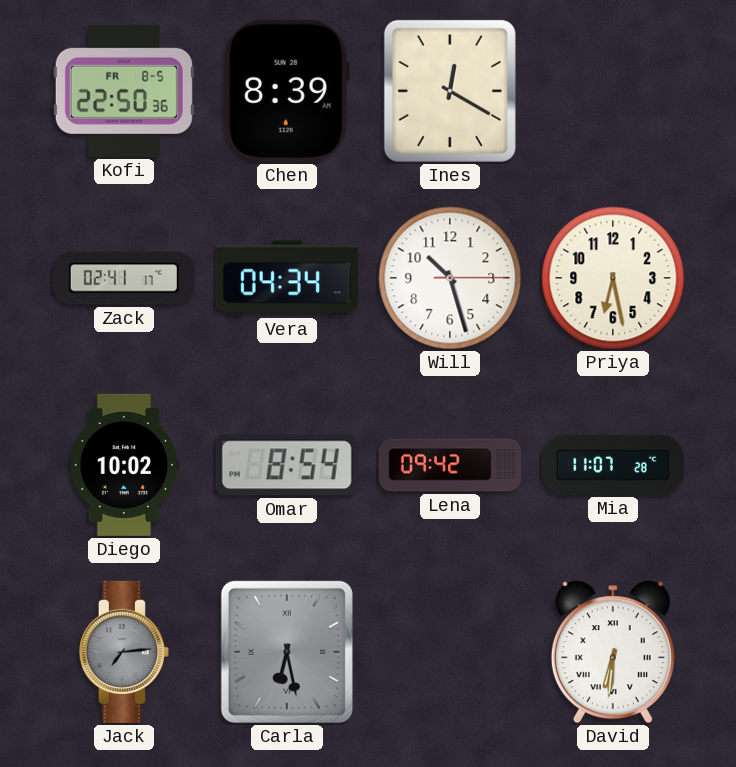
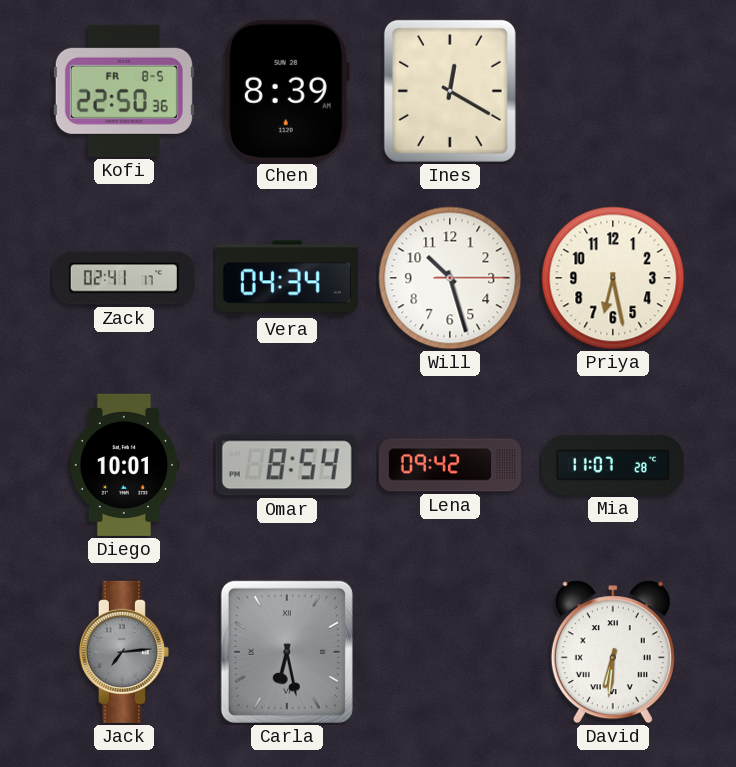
Diego: 10:02 -> 10:01 (124, 465)
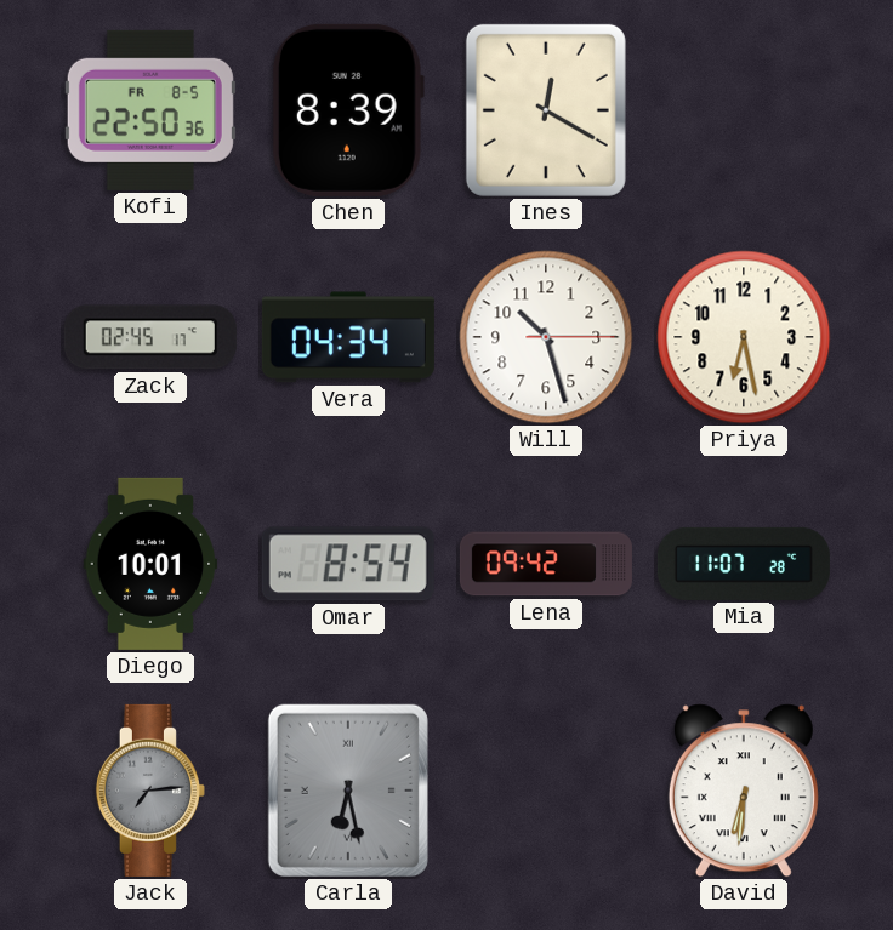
Zack: 02:41 -> 02:45 (150, 337)
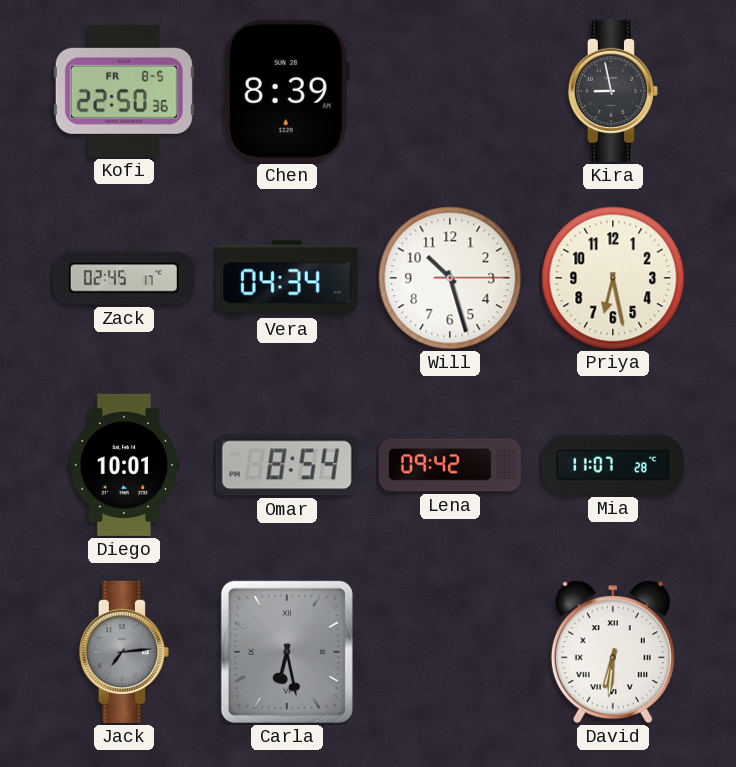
Ines: 12:20 -> none (546, 110)
Kira: none -> 8:58 (613, 91)
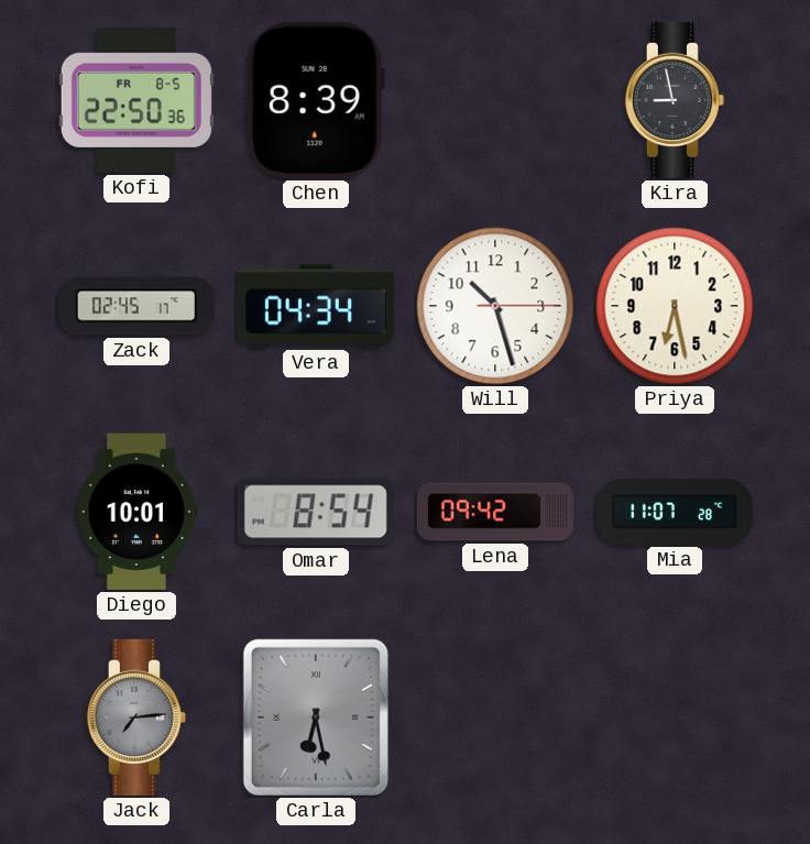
David: 6:31 -> none (613, 652)
